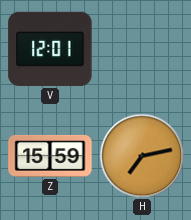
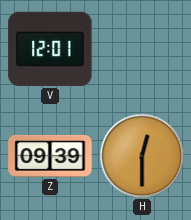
Z: 15:59 -> 09:39 (50, 156)
H: 7:13 -> 12:30 (142, 156)
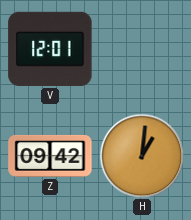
Z: 09:39 -> 09:42 (50, 156)
H: 12:30 -> 1:01 (142, 156)
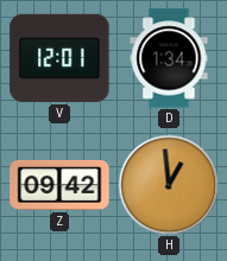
D: none -> 1:34 (169, 58)
H: 1:01 -> 12:59 (169, 185)
